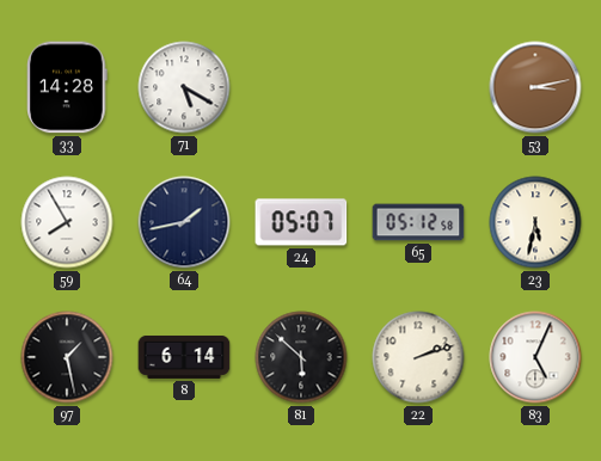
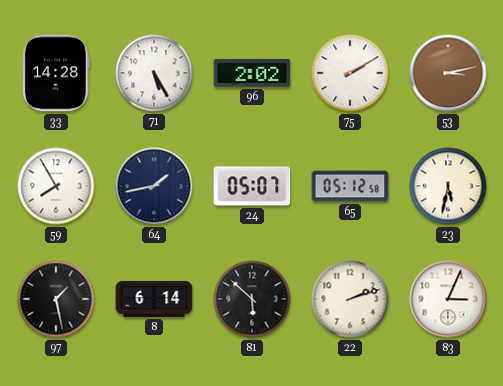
71: 5:20 -> 5:25 (154, 73)
96: none -> 2:02 (252, 73)
75: none -> 2:10 (350, 73)
83: 5:04 -> 3:04 (448, 299)
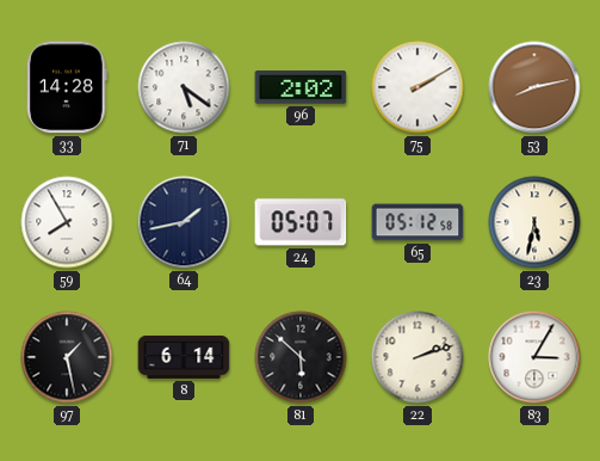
71: 5:25 -> 5:21 (184, 87)
53: 3:13 -> 8:13 (534, 87)
83: 3:04 -> 3:05 (534, 357)
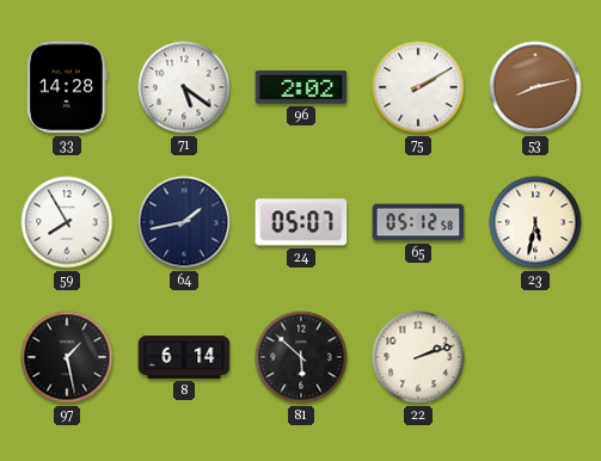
83: 3:05 -> none (534, 357)
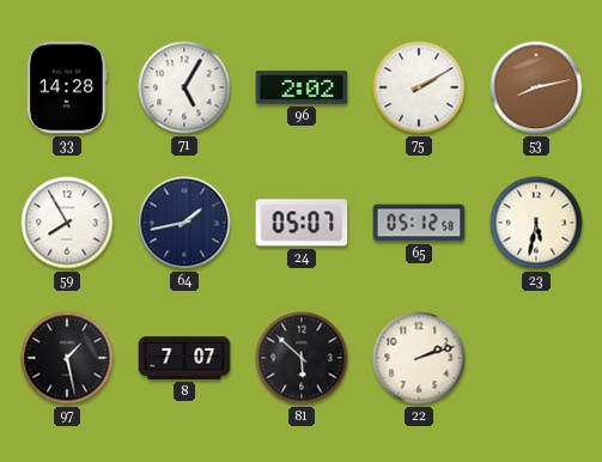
71: 5:21 -> 5:05 (184, 87)
8: 6:14 -> 7:07 (184, 358)
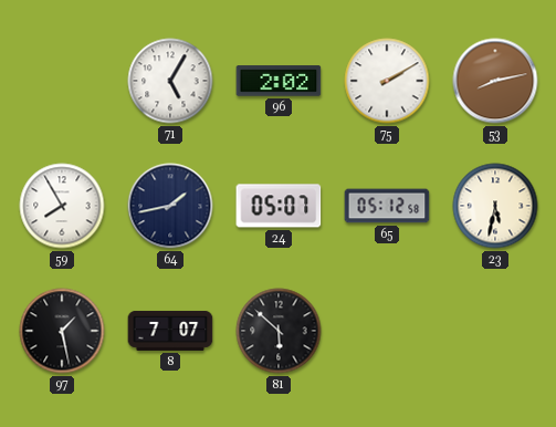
33: 14:28 -> none (67, 87)
22: 2:12 -> none (419, 358)
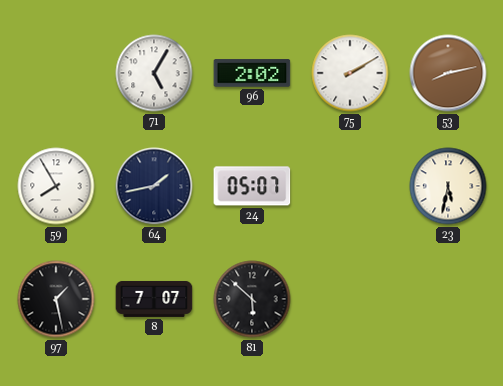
65: 05:12 -> none (387, 206)
